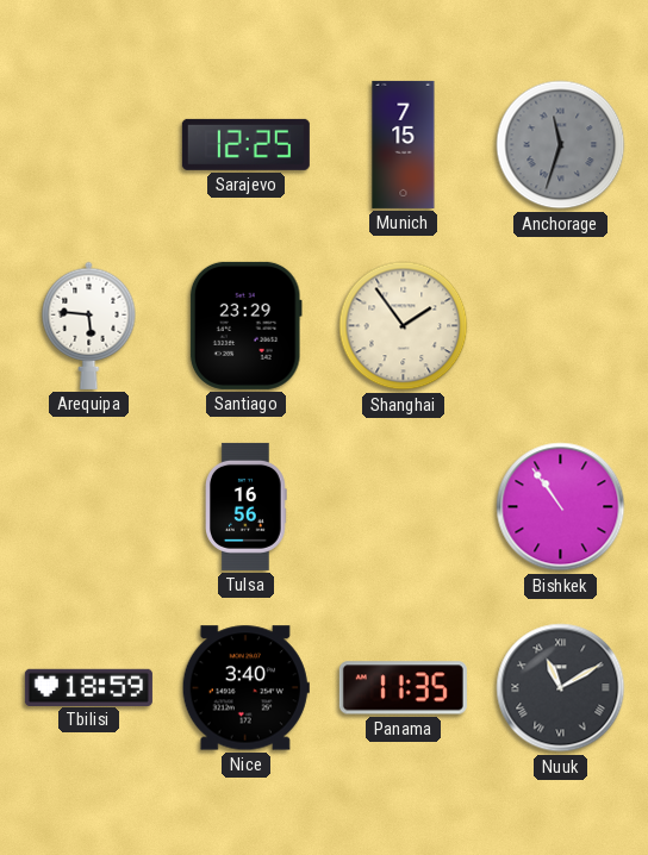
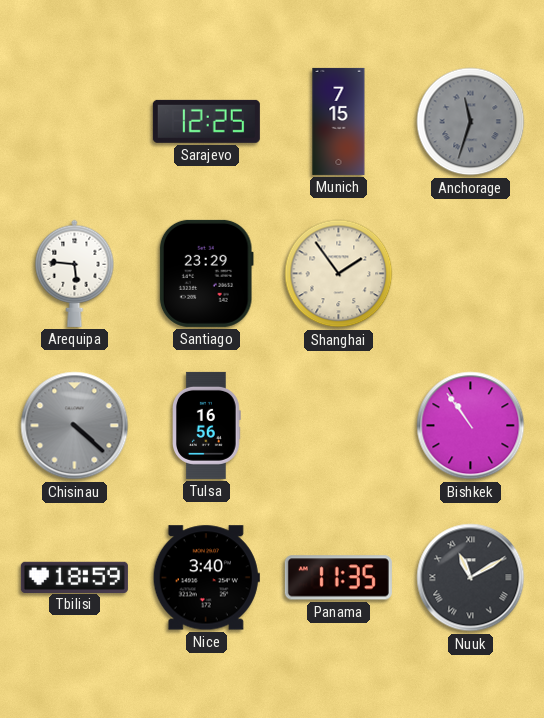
Chisinau: none -> 4:22 (75, 426)
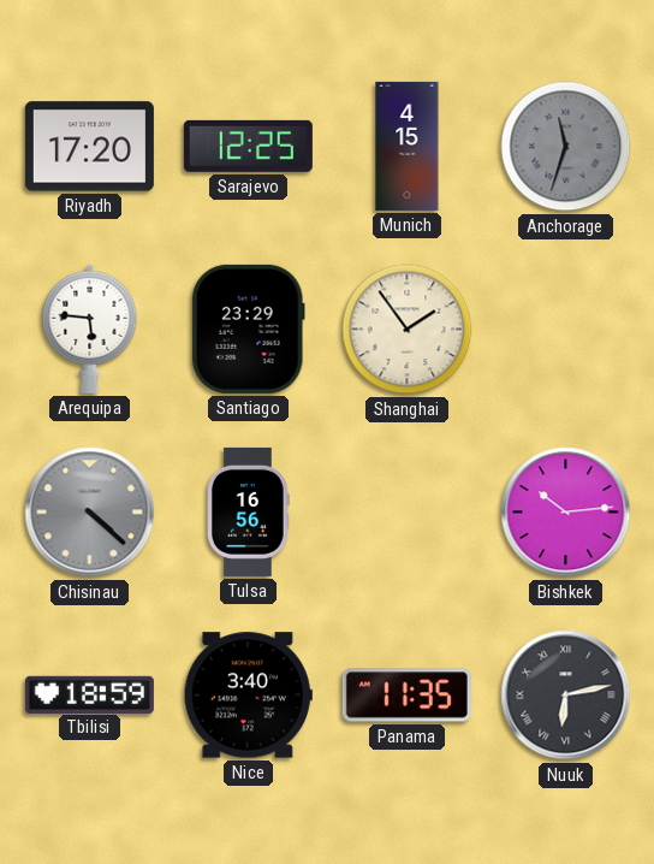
Riyadh: none -> 17:20 (89, 147)
Munich: 7:15 -> 4:15 (408, 146)
Bishkek: 10:54 -> 10:14 (566, 513)
Nuuk: 11:10 -> 6:13 (566, 696)
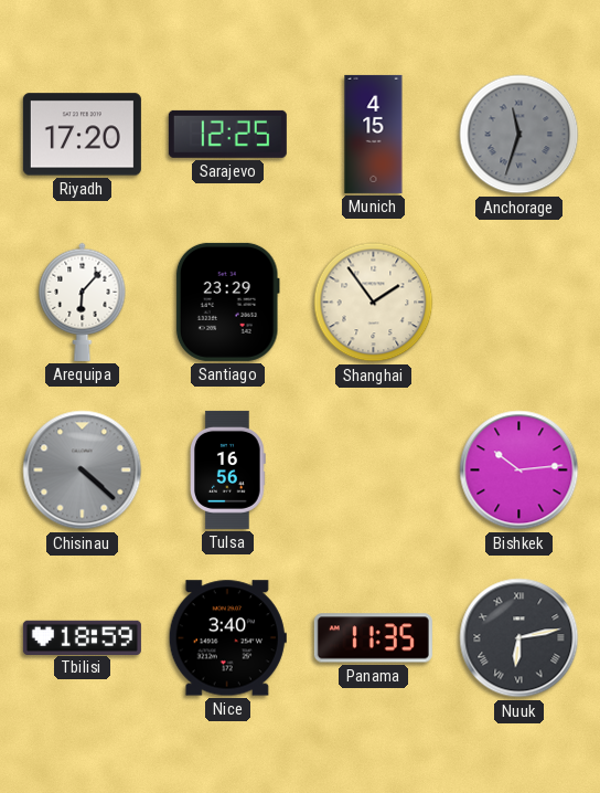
Arequipa: 5:46 -> 6:07 (83, 302)
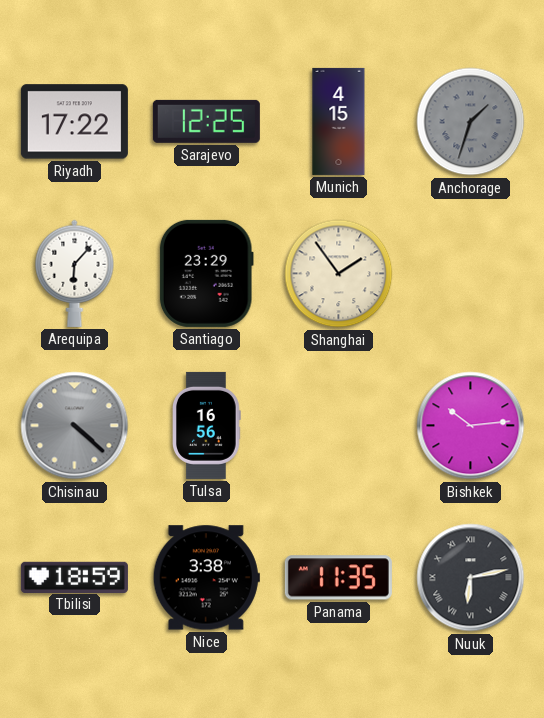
Riyadh: 17:20 -> 17:22 (74, 122)
Anchorage: 11:33 -> 1:33 (471, 122)
Nice: 3:40 -> 3:38 (206, 578)
